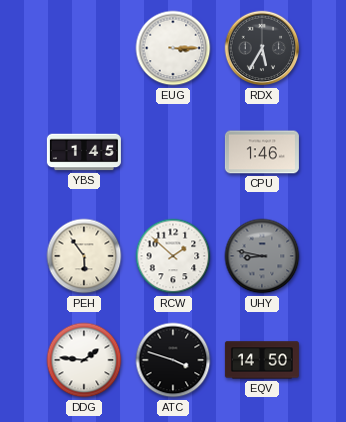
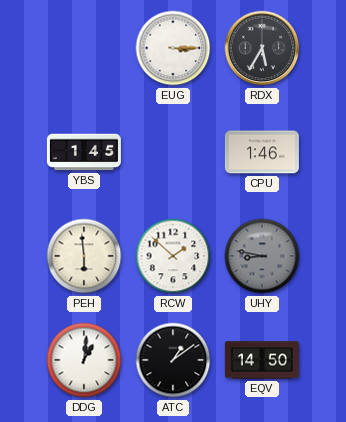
PEH: 5:54 -> 5:59 (84, 256)
DDG: 1:46 -> 1:01 (84, 360)
ATC: 3:48 -> 1:09 (173, 360)
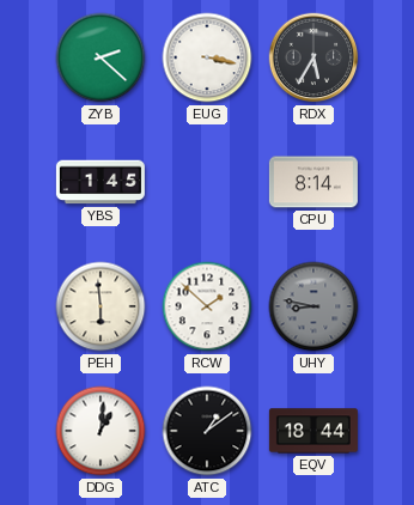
ZYB: none -> 2:22 (101, 57)
EUG: 3:15 -> 3:17 (207, 57)
CPU: 1:46 -> 8:14 (313, 182)
EQV: 14:50 -> 18:44 (313, 431)
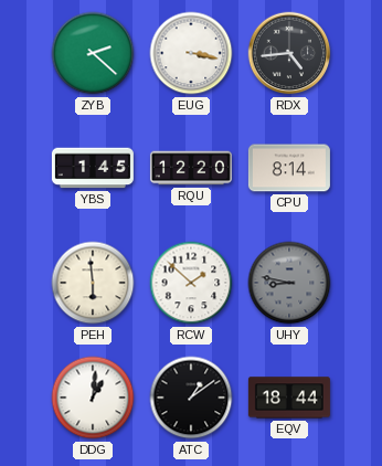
RDX: 5:35 -> 4:44 (289, 53)
RQU: none -> 12:20 (191, 168)
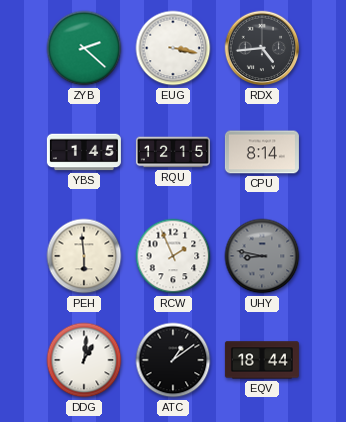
RQU: 12:20 -> 12:15 (173, 152)
RCW: 1:52 -> 1:56 (173, 256)
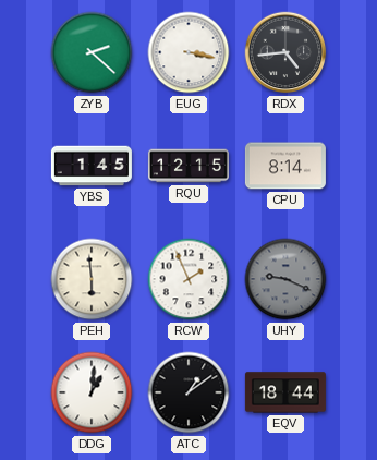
UHY: 8:47 -> 9:19 (285, 279)
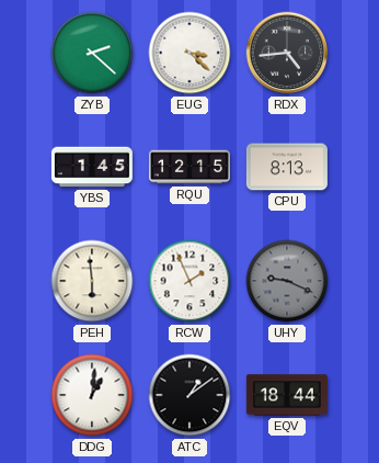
EUG: 3:17 -> 3:22 (190, 53)
CPU: 8:14 -> 8:13 (287, 167)
